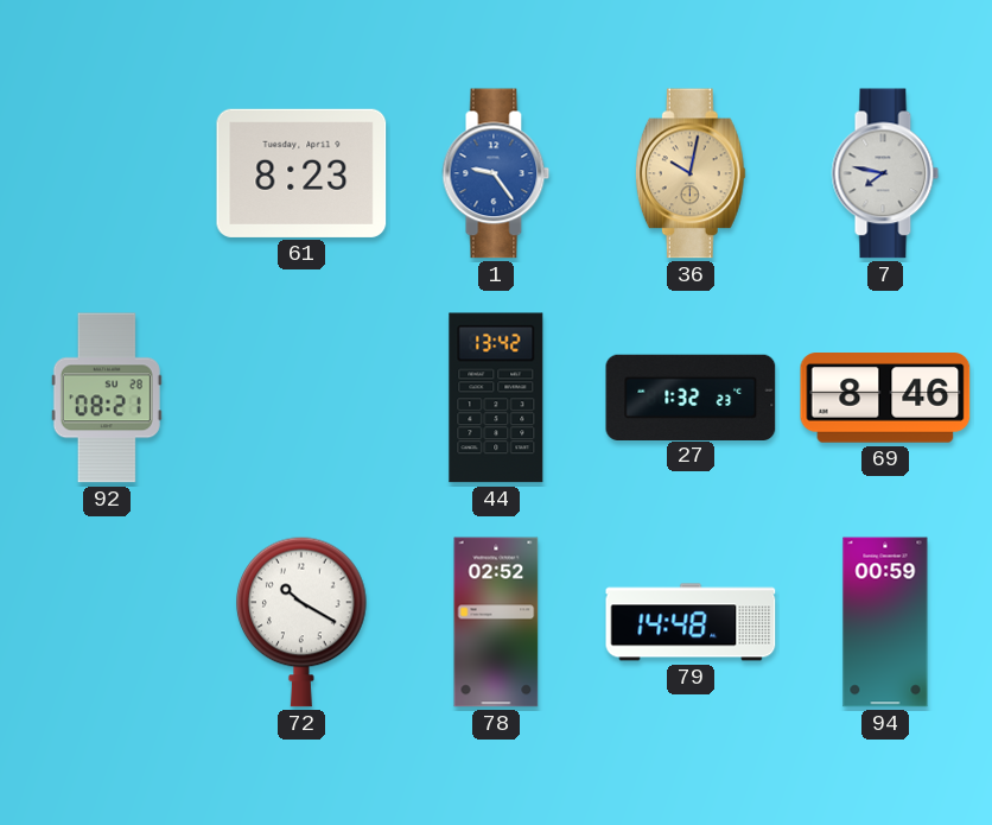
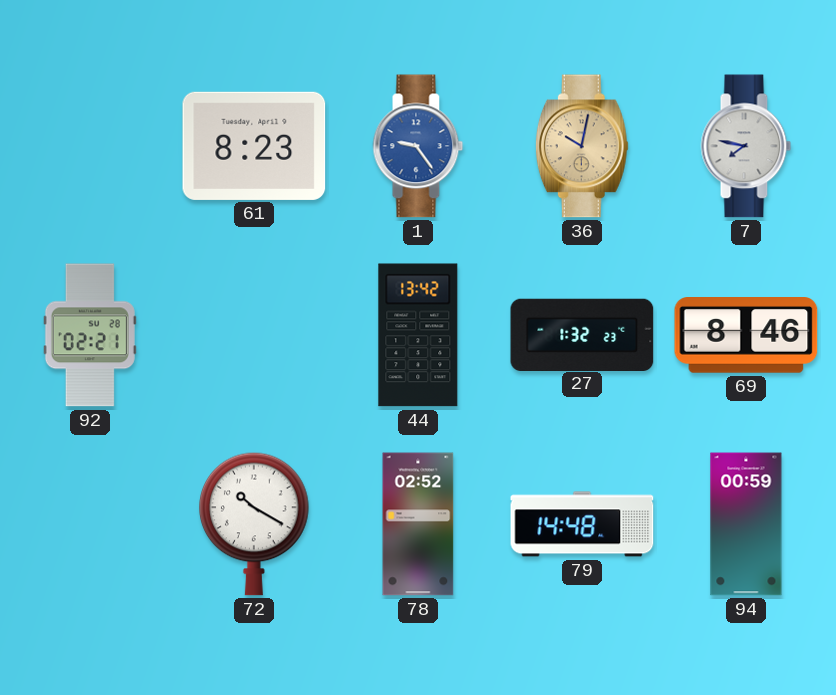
92: 08:21 -> 02:21 (90, 335)
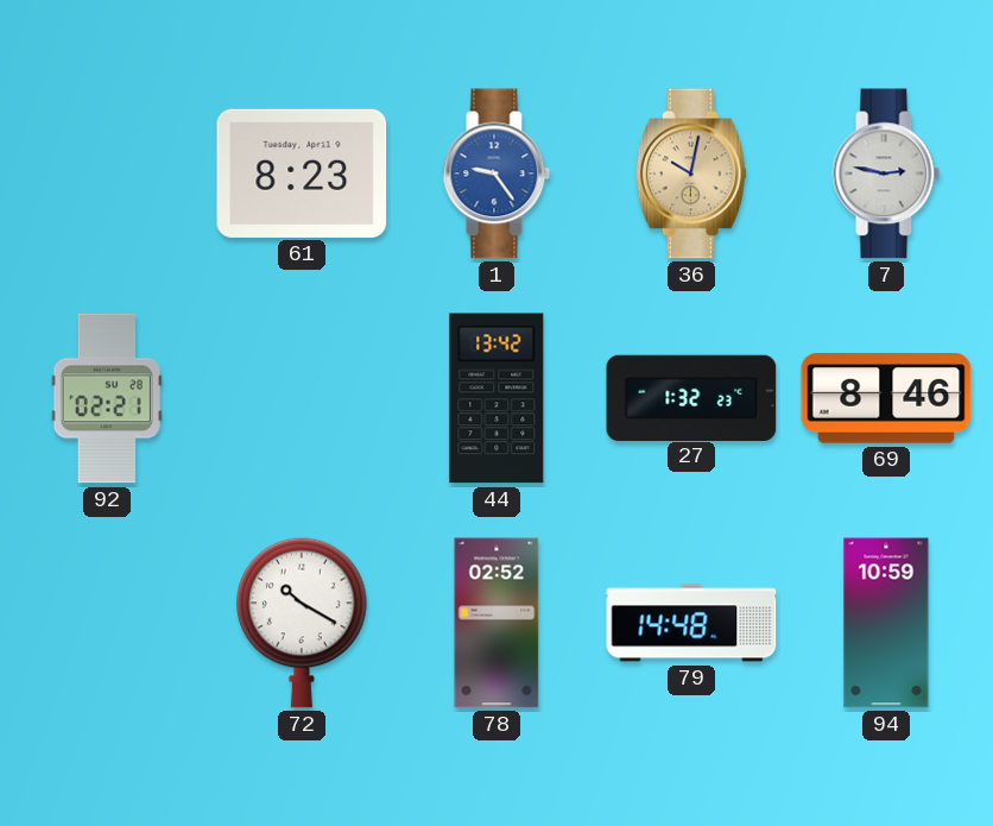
7: 7:47 -> 2:47 (886, 174)
94: 00:59 -> 10:59 (886, 623)
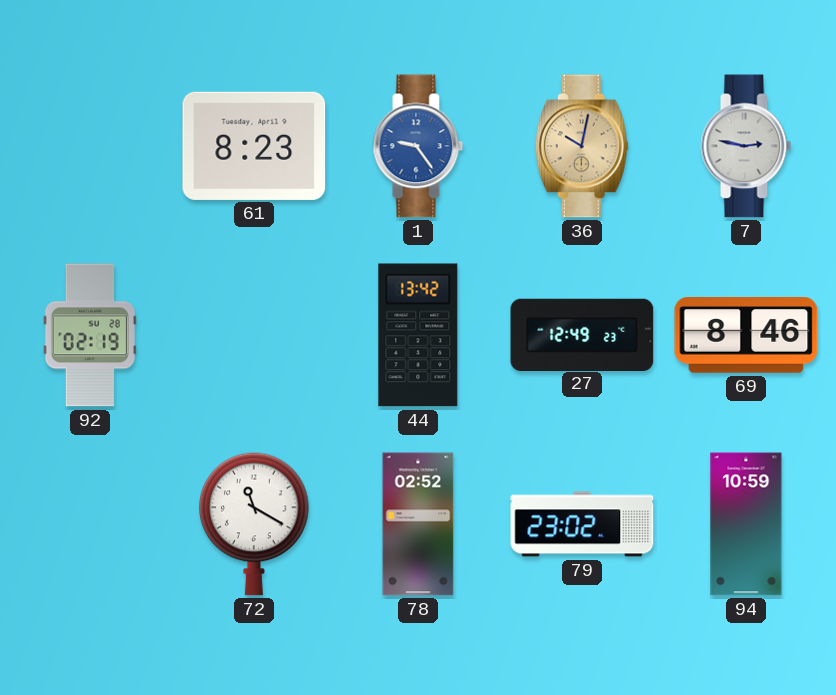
92: 02:21 -> 02:19 (90, 335)
27: 1:32 -> 12:49 (582, 334)
72: 10:20 -> 11:20 (254, 524)
79: 14:48 -> 23:02 (582, 524)
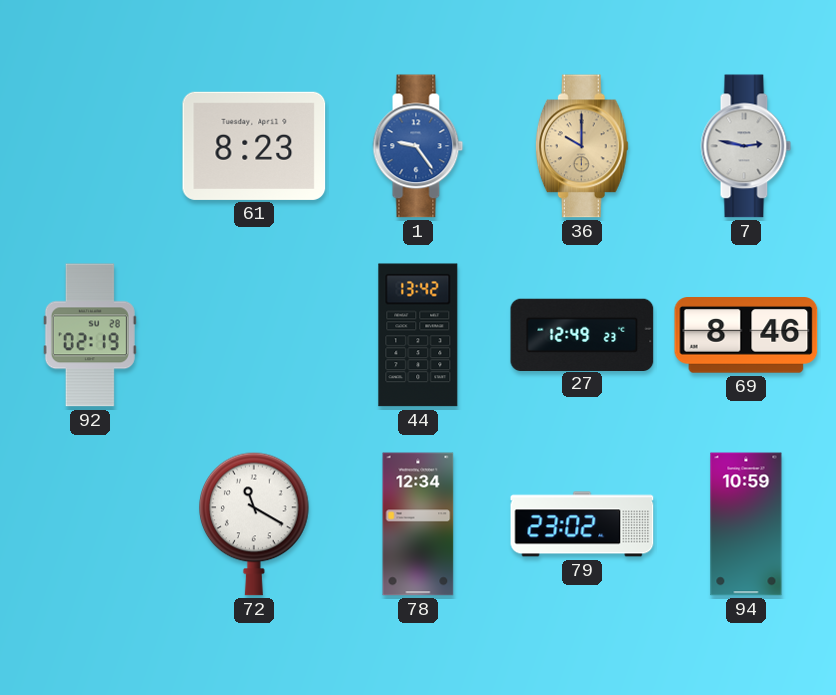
36: 10:02 -> 10:00 (582, 146)
78: 02:52 -> 12:34 (418, 524)
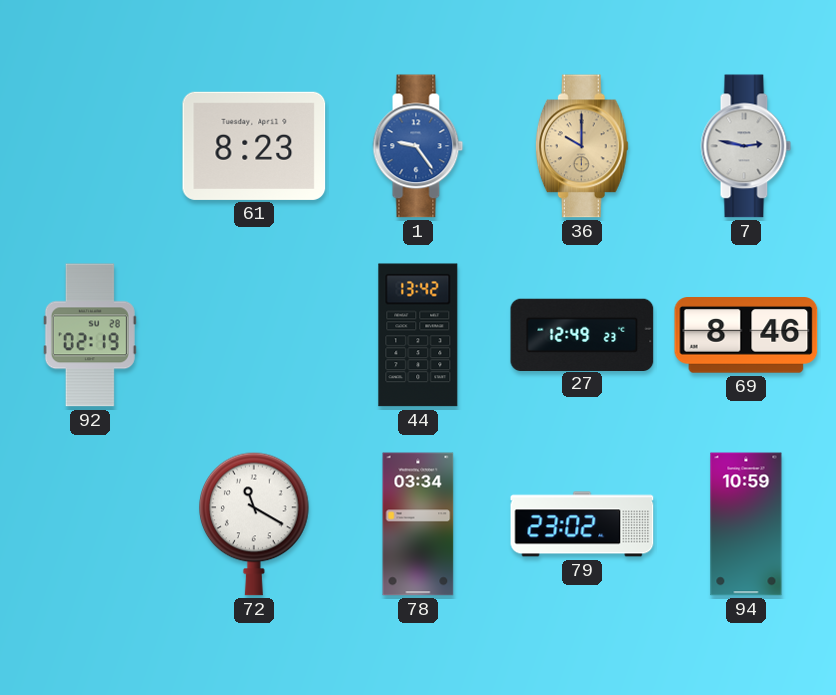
78: 12:34 -> 03:34 (418, 524)
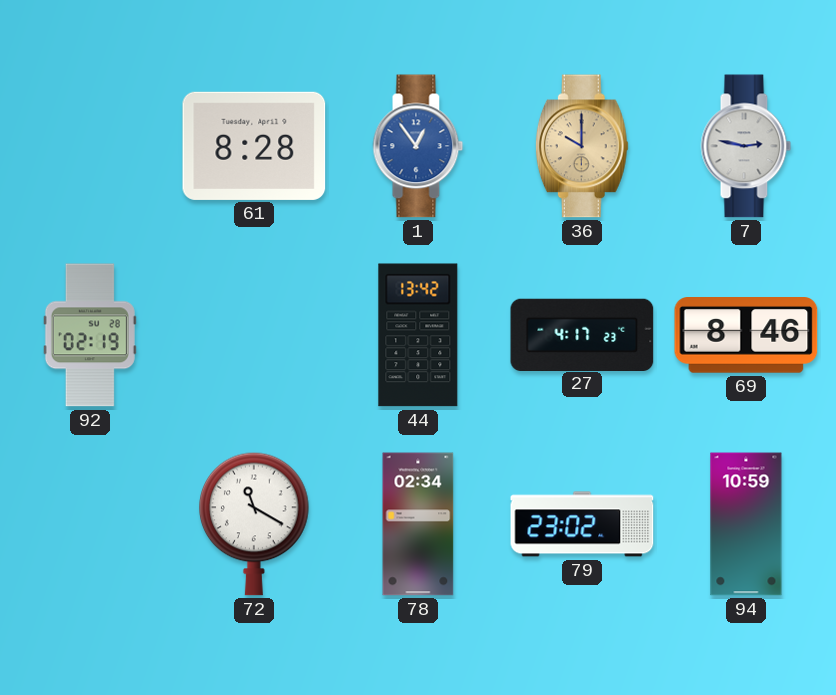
61: 8:23 -> 8:28 (254, 146)
1: 9:24 -> 12:54 (418, 146)
27: 12:49 -> 4:17 (582, 334)
78: 03:34 -> 02:34 (418, 524)
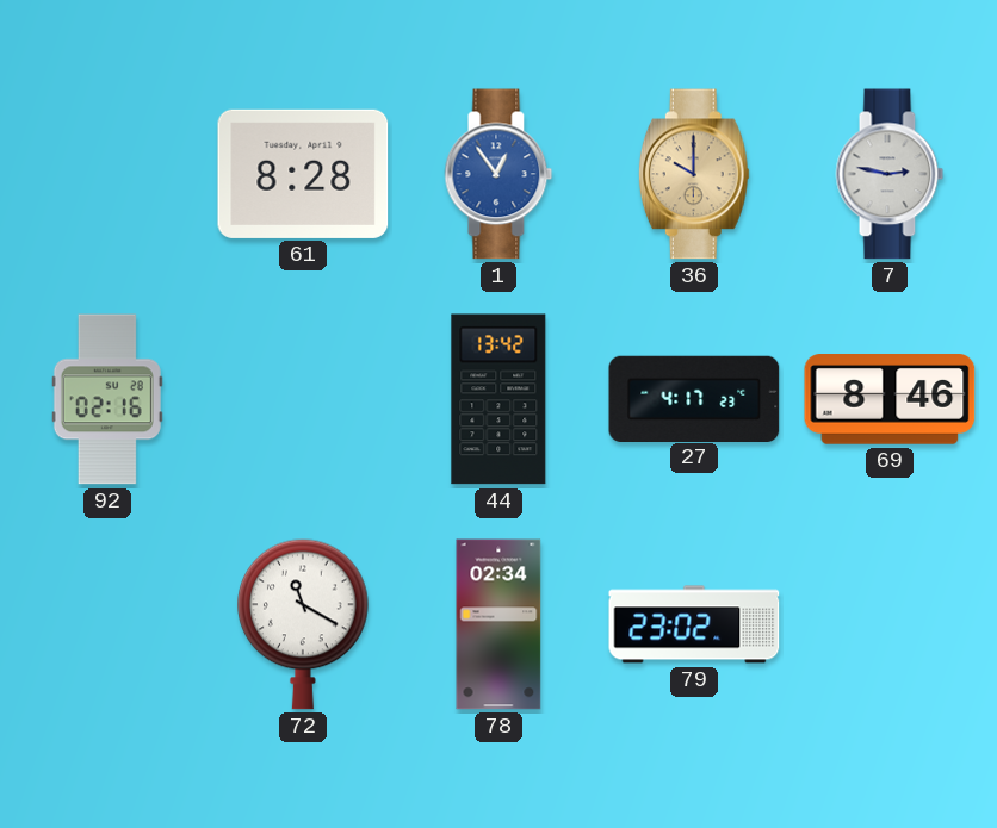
92: 02:19 -> 02:16 (107, 399)
94: 10:59 -> none (746, 524)
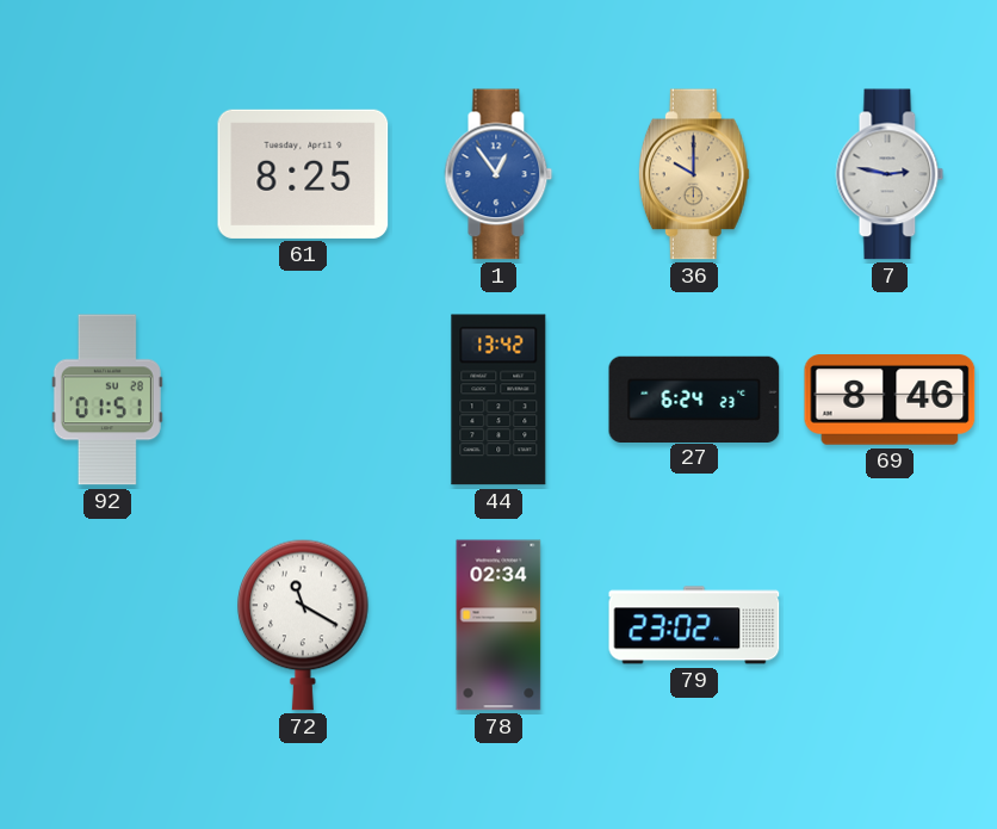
61: 8:28 -> 8:25 (303, 174)
92: 02:16 -> 01:51 (107, 400)
27: 4:17 -> 6:24 (694, 398)
